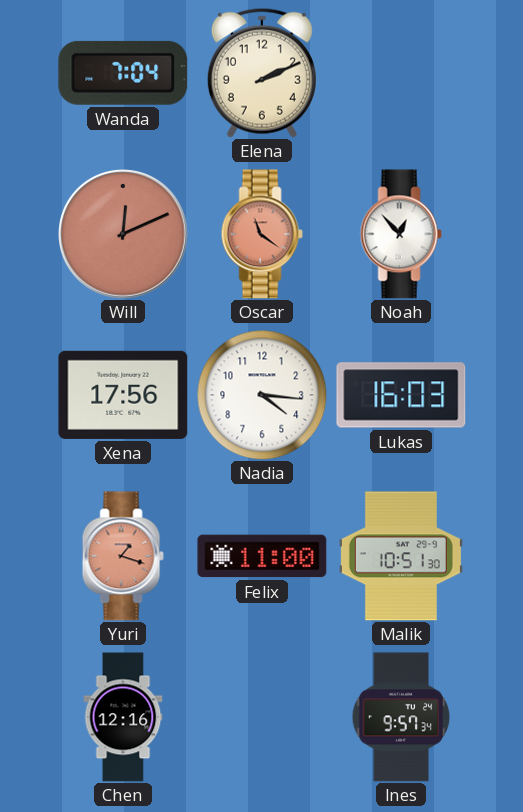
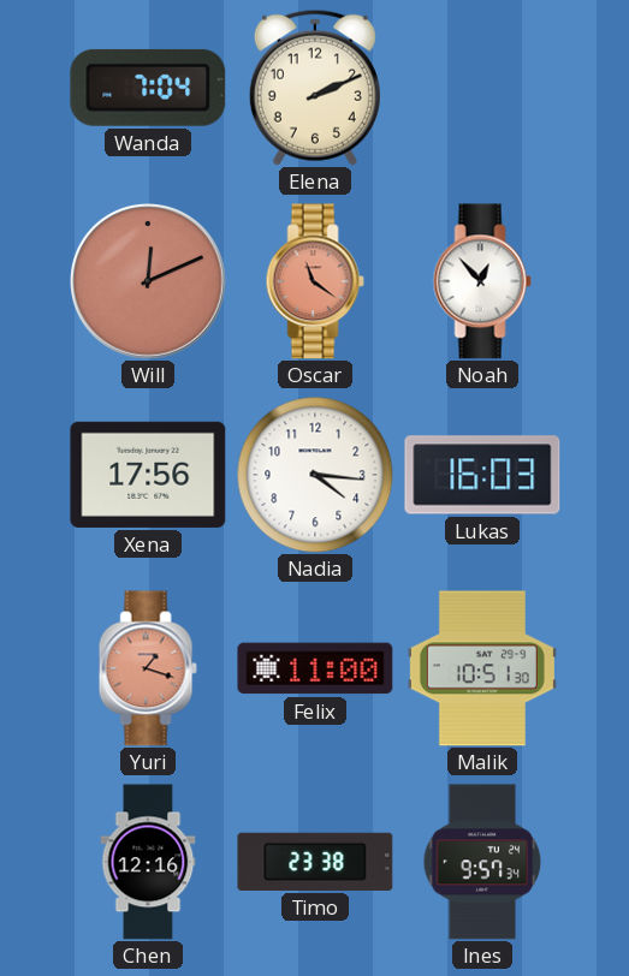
Timo: none -> 23:38 (315, 862)
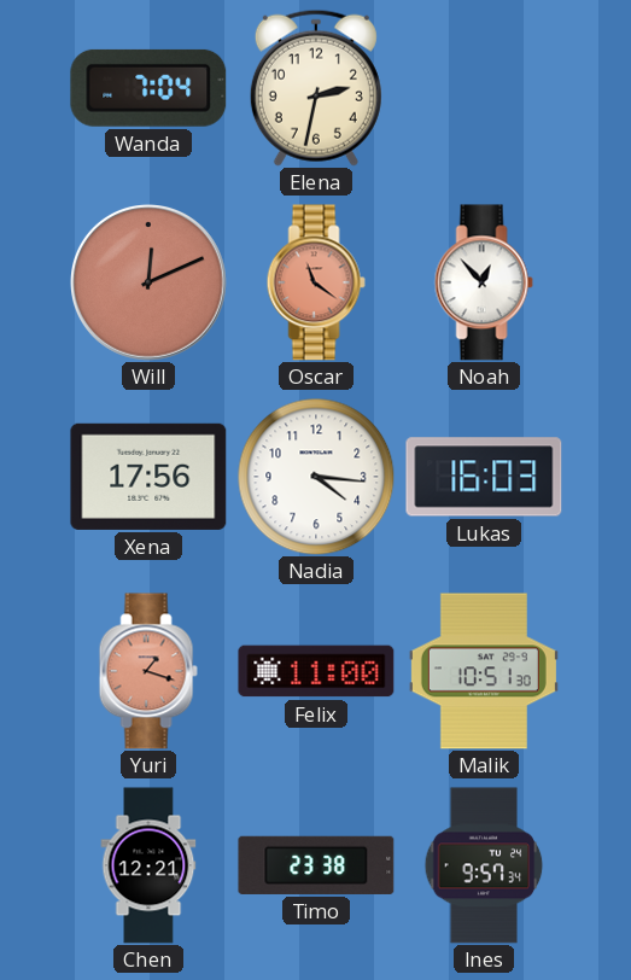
Elena: 2:11 -> 2:32 (316, 88)
Chen: 12:16 -> 12:21 (148, 865)
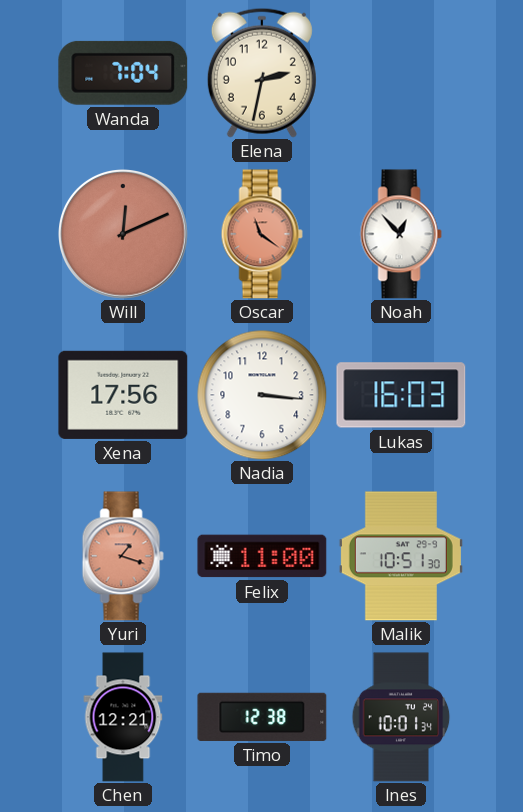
Nadia: 4:16 -> 3:16 (262, 395)
Timo: 23:38 -> 12:38 (262, 717)
Ines: 9:57 -> 10:01 (401, 717)
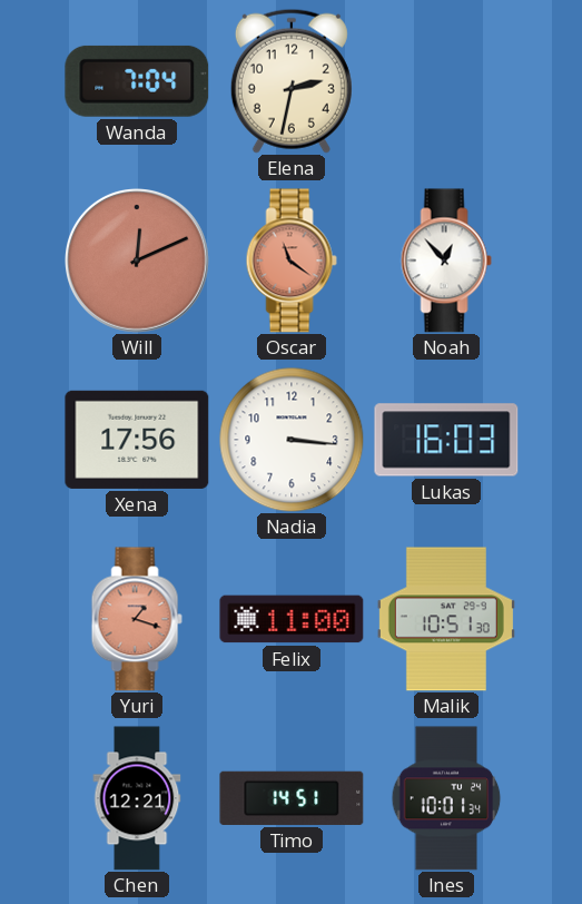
Timo: 12:38 -> 14:51 (292, 798)
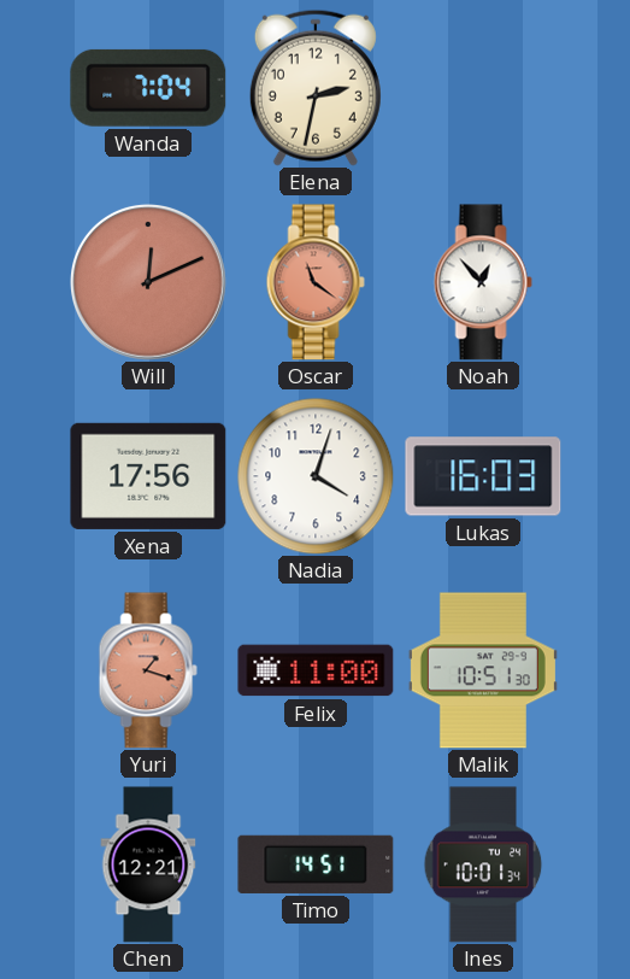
Nadia: 3:16 -> 4:03 (316, 476)
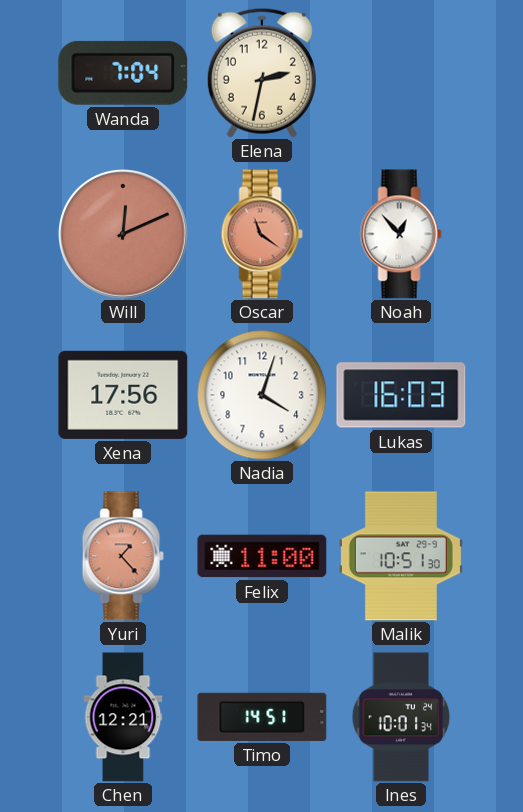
Yuri: 1:18 -> 1:23 (123, 556)
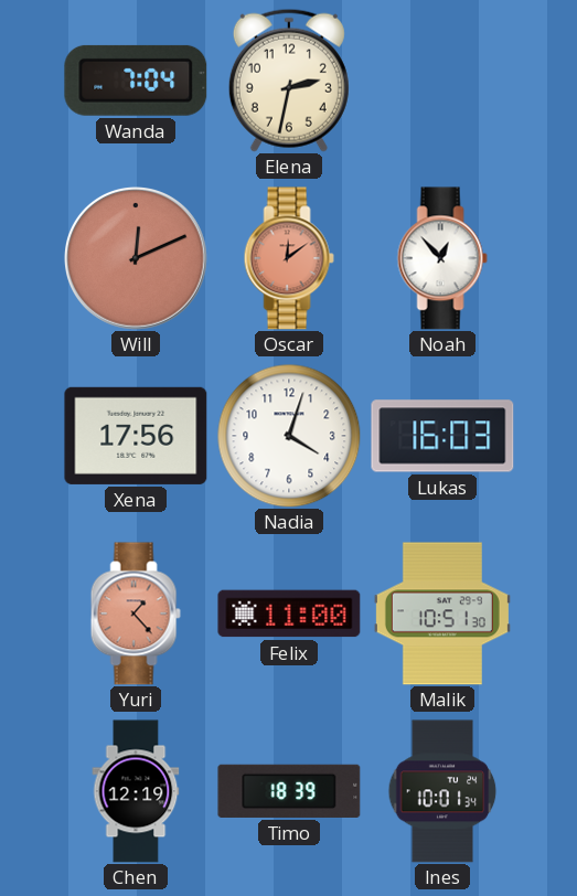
Oscar: 11:21 -> 12:09 (289, 258)
Chen: 12:21 -> 12:19 (136, 791)
Timo: 14:51 -> 18:39 (289, 791)
